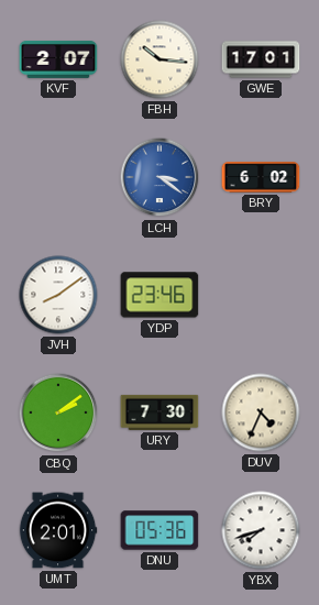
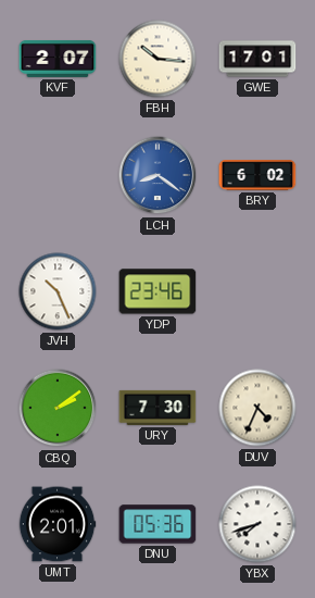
LCH: 3:21 -> 8:21 (157, 175)
JVH: 8:09 -> 10:26 (58, 291)
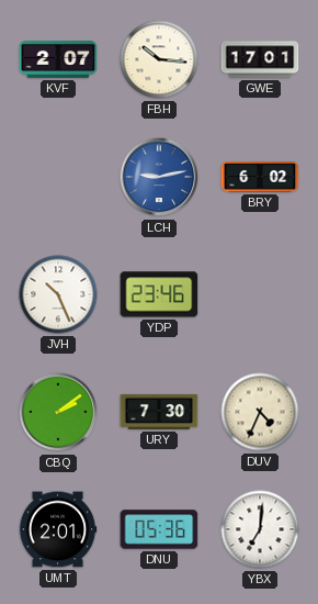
LCH: 8:21 -> 9:13 (159, 177)
YBX: 7:42 -> 7:01 (260, 529)
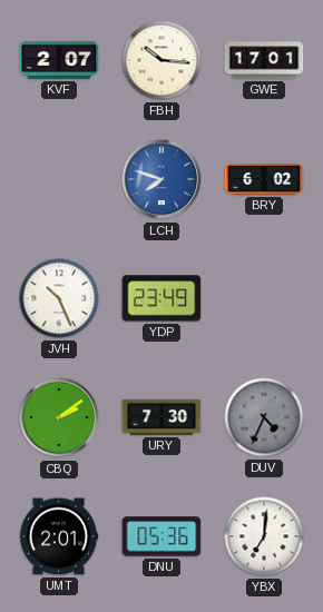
LCH: 9:13 -> 7:48 (161, 179)
YDP: 23:46 -> 23:49 (161, 298)
DUV dial: cream -> grey (264, 417)
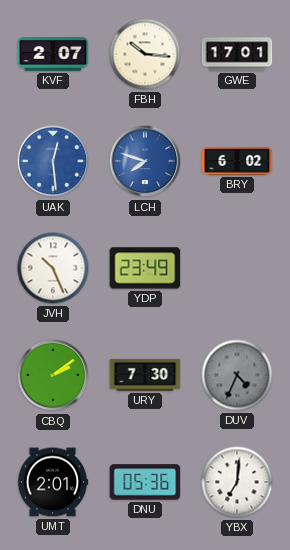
UAK: none -> 12:29 (53, 161)
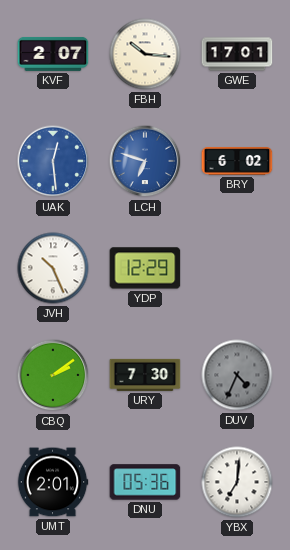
LCH: 7:48 -> 6:48 (145, 161)
YDP: 23:49 -> 12:29 (145, 268)
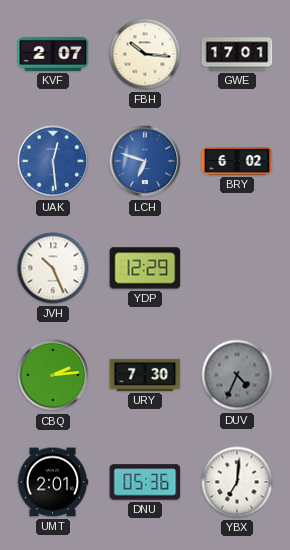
CBQ: 2:09 -> 2:14 (53, 375)
